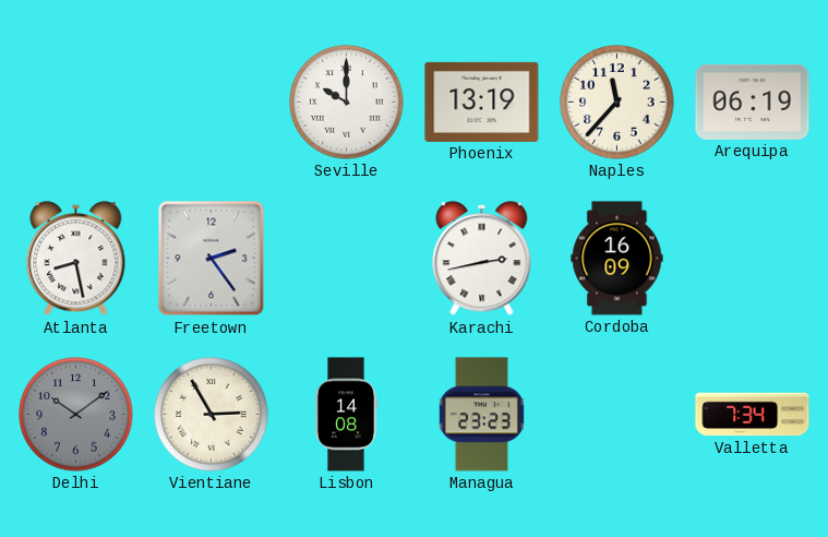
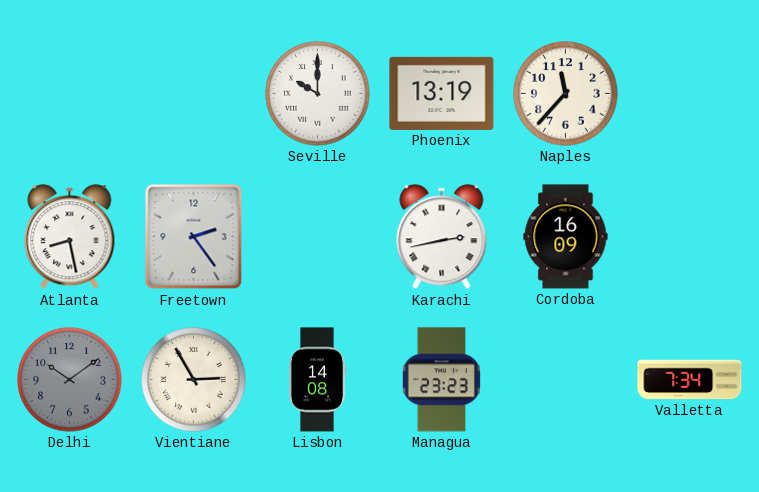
Arequipa: 06:19 -> none (753, 102)
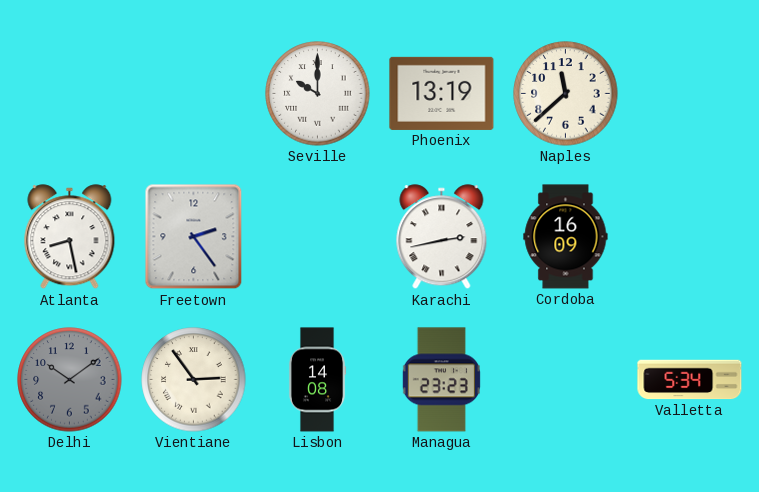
Naples: 11:37 -> 11:38 (566, 94)
Vientiane: 2:55 -> 2:54 (194, 380)
Valletta: 7:34 -> 5:34 (690, 380)
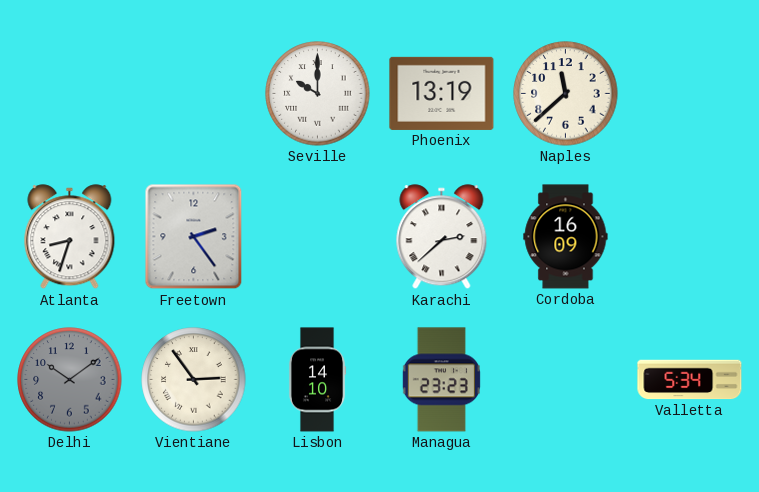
Atlanta: 8:28 -> 8:33 (70, 237)
Karachi: 2:43 -> 2:38 (442, 237)
Lisbon: 14:08 -> 14:10 (317, 380)
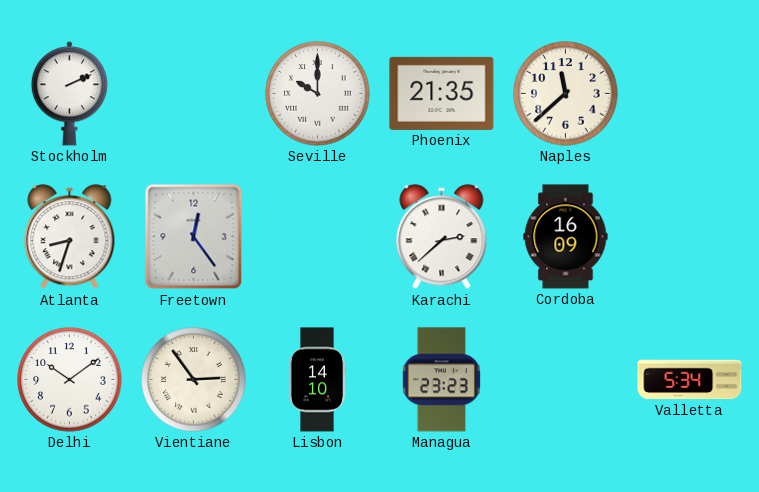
Stockholm: none -> 2:11 (69, 94)
Phoenix: 13:19 -> 21:35 (442, 93)
Freetown: 2:24 -> 12:24 (194, 237)
Delhi dial: grey -> white (70, 380)
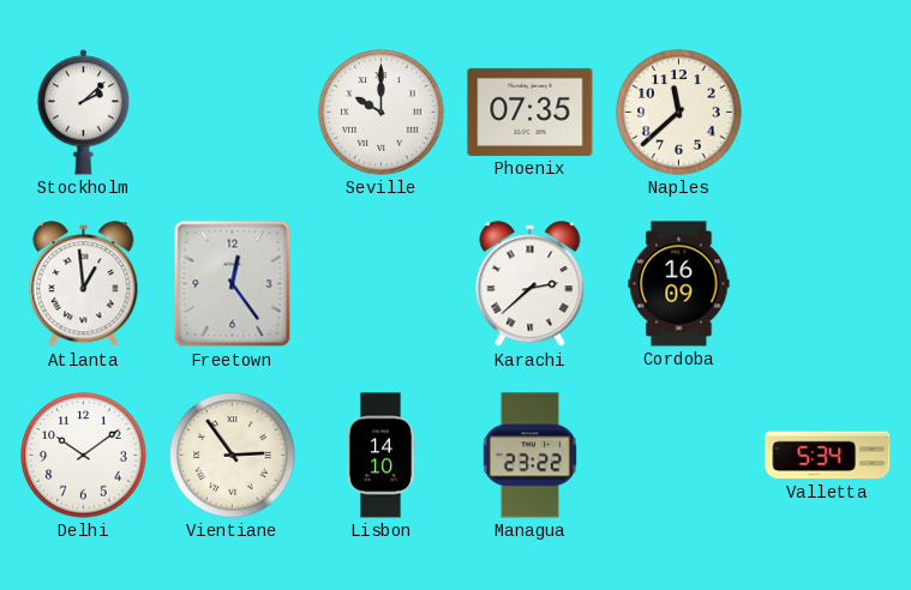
Stockholm: 2:11 -> 2:08 (83, 113)
Phoenix: 21:35 -> 07:35 (531, 112)
Atlanta: 8:33 -> 12:59 (84, 284)
Managua: 23:23 -> 23:22 (529, 456)
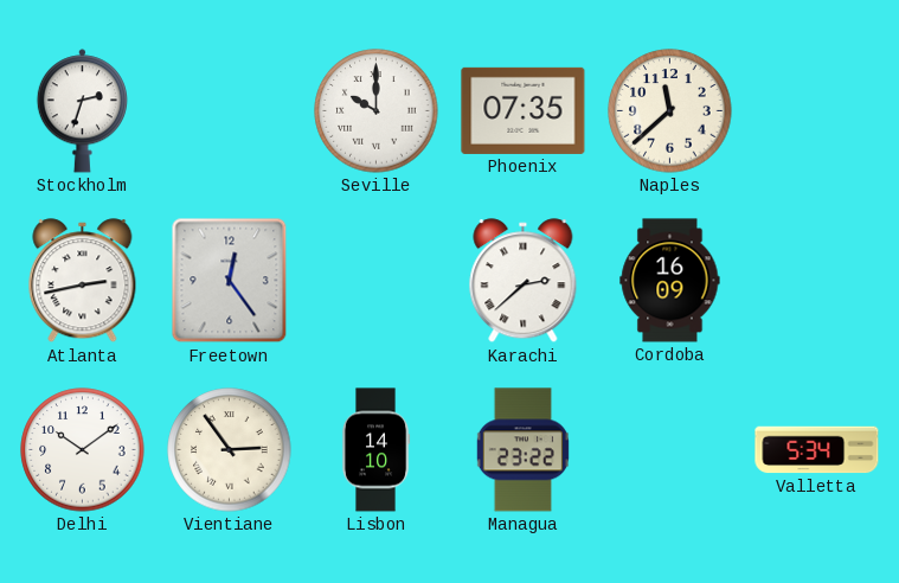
Stockholm: 2:08 -> 2:33 (82, 111)
Atlanta: 12:59 -> 2:43 (83, 281)
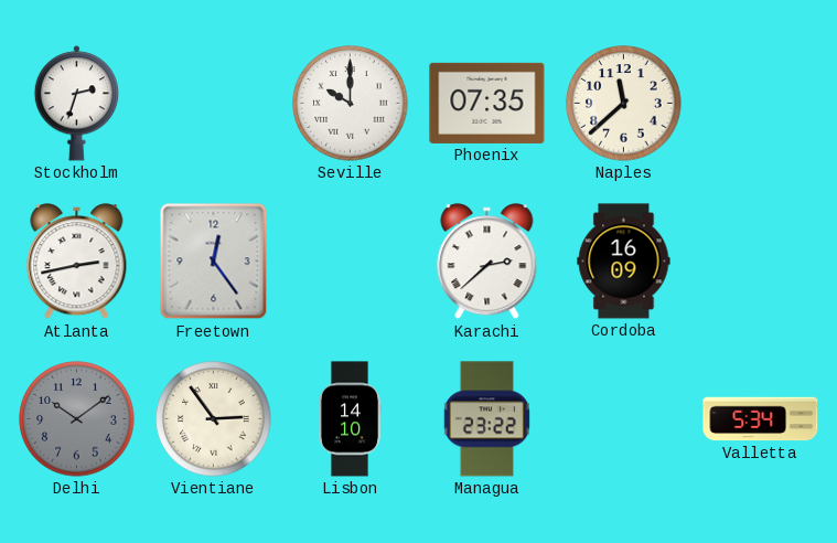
Delhi dial: white -> grey (77, 419)
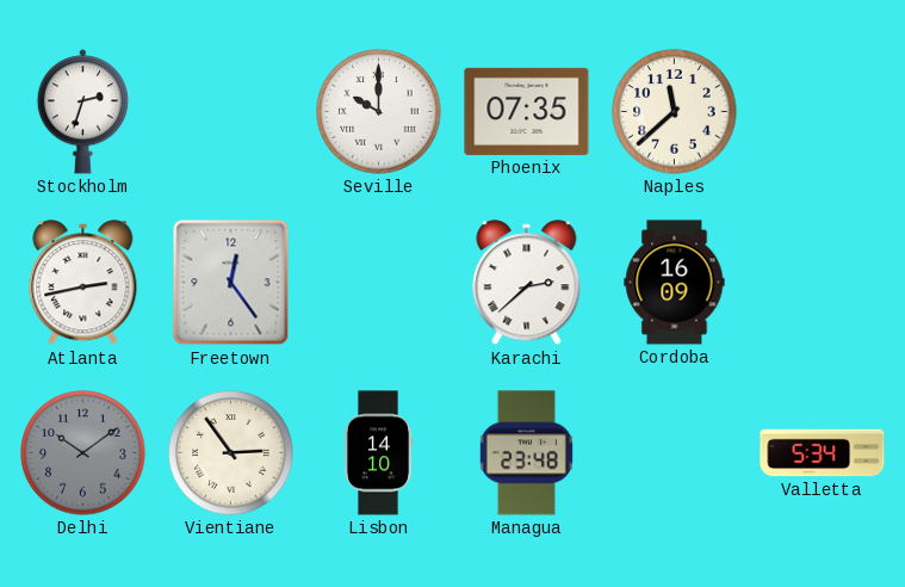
Managua: 23:22 -> 23:48 (526, 453)
